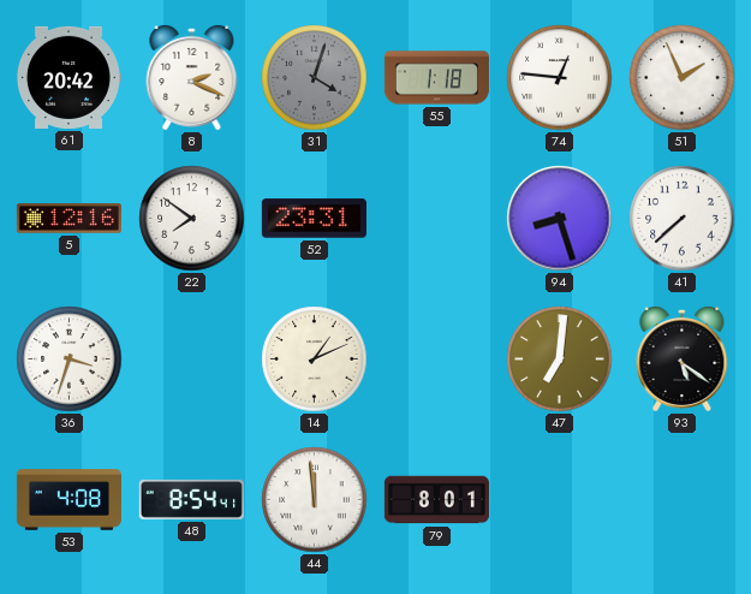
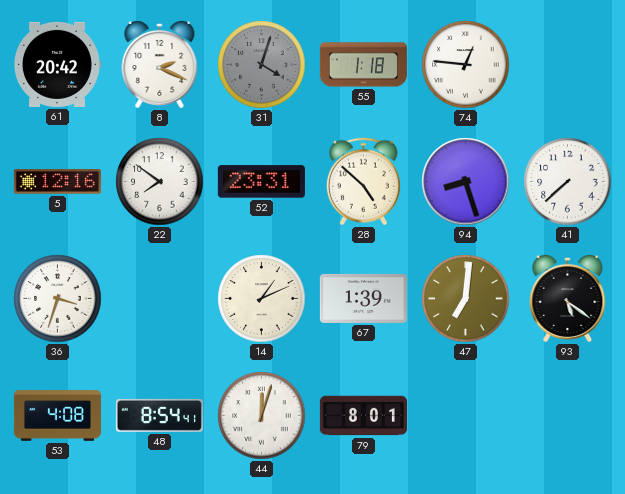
51: 1:56 -> none (683, 78)
28: none -> 4:52 (363, 182)
67: none -> 1:39 (363, 298)
44: 11:59 -> 12:03 (262, 416)
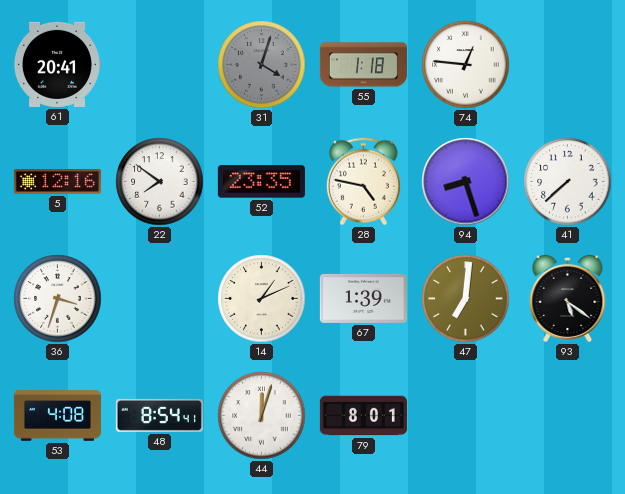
61: 20:42 -> 20:41 (57, 64)
8: 2:19 -> none (160, 64)
52: 23:31 -> 23:35 (261, 182)
28: 4:52 -> 4:47 (363, 182)
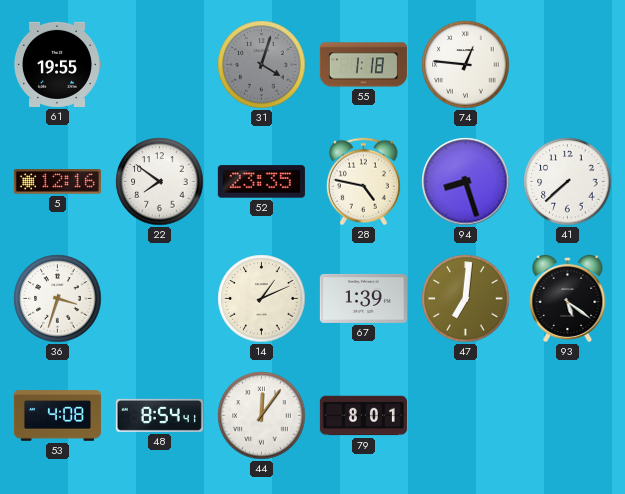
61: 20:41 -> 19:55 (57, 64)
44: 12:03 -> 12:06 (262, 416)
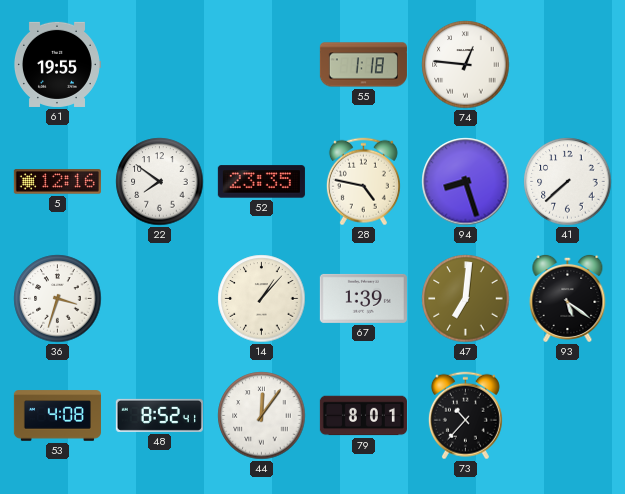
31: 4:03 -> none (262, 65)
14: 1:11 -> 1:07 (262, 299)
48: 8:54 -> 8:52 (159, 415)
73: none -> 10:37 (465, 416)
